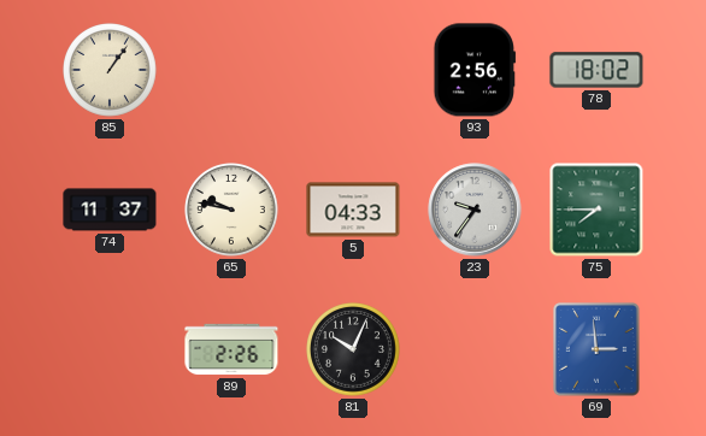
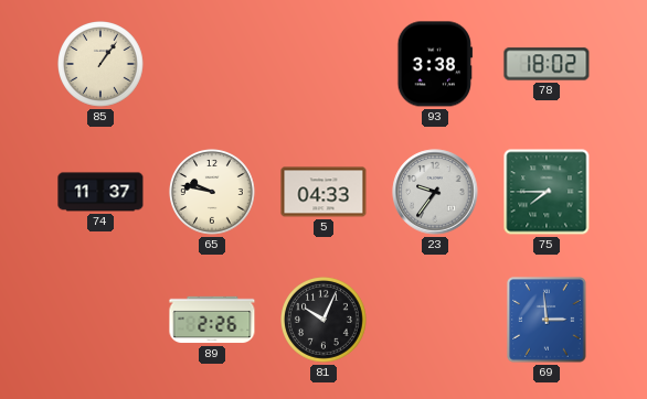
93: 2:56 -> 3:38 (434, 64)
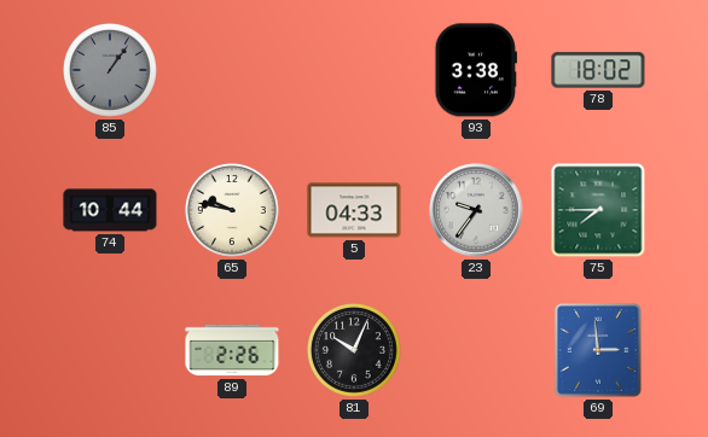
85 dial: cream -> grey (111, 71)
74: 11:37 -> 10:44 (110, 210)
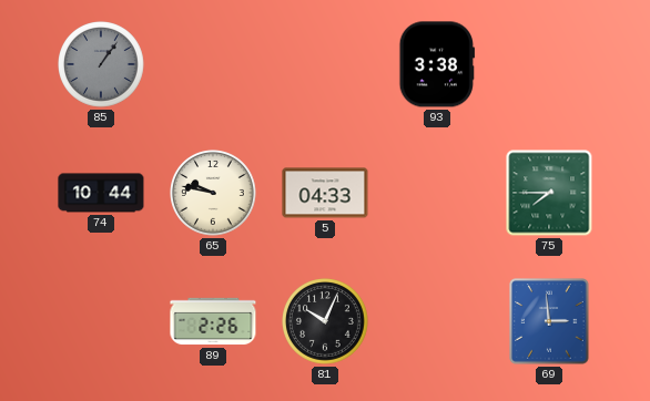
78: 18:02 -> none (598, 70)
23: 9:36 -> none (476, 210)
